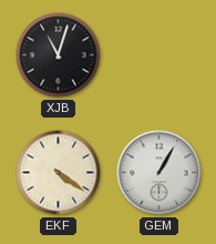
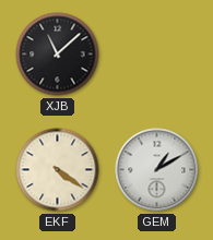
XJB: 11:03 -> 11:08 (58, 55)
GEM: 1:05 -> 1:10 (157, 170)
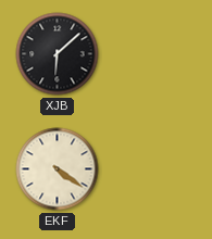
XJB: 11:08 -> 6:08 (58, 54)
GEM: 1:10 -> none (157, 170)
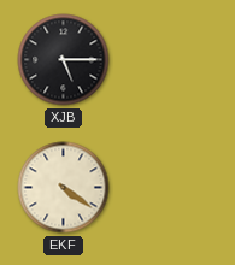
XJB: 6:08 -> 5:15 (64, 60)
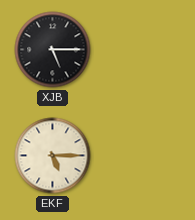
EKF: 4:21 -> 5:15 (53, 156)
